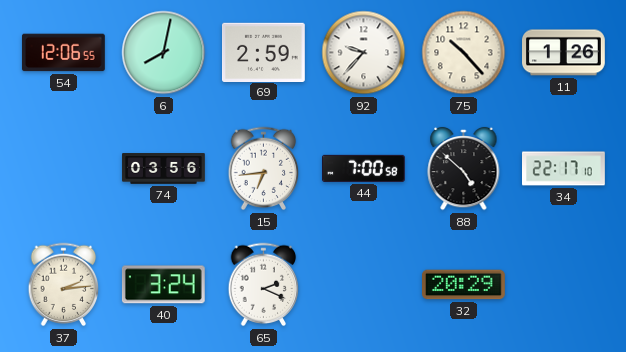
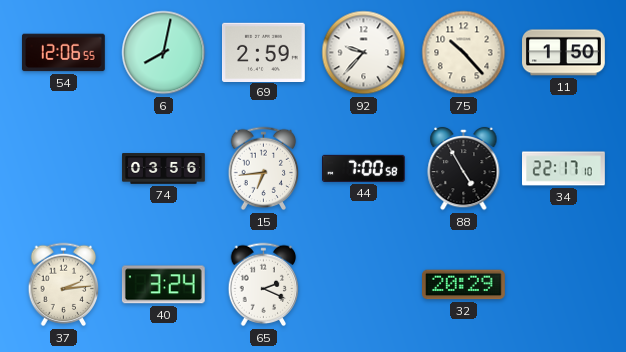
11: 1:26 -> 1:50 (564, 53)
88: 4:52 -> 4:55 (464, 169)
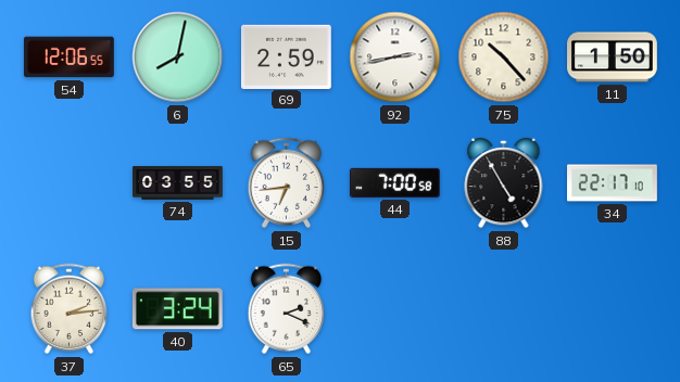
92: 9:37 -> 2:43 (395, 58)
74: 03:56 -> 03:55 (178, 183)
32: 20:29 -> none (464, 285)
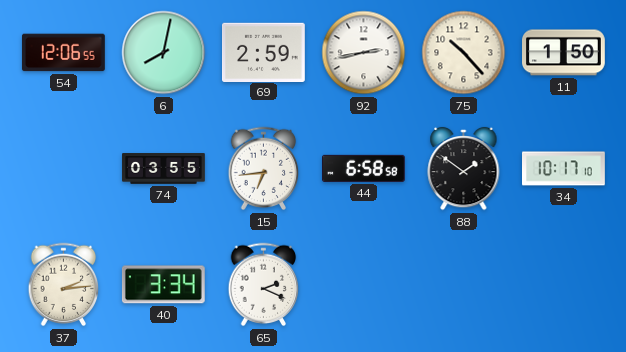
44: 7:00 -> 6:58 (364, 168)
88: 4:55 -> 1:51 (464, 169)
34: 22:17 -> 10:17 (564, 169)
40: 3:24 -> 3:34 (163, 285)
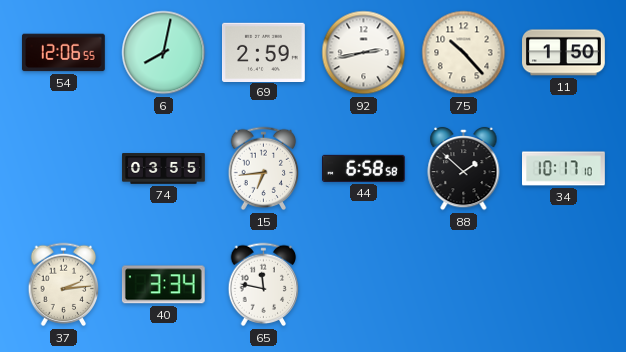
88: 1:51 -> 1:52 (464, 169)
65: 2:19 -> 11:47 (264, 285)
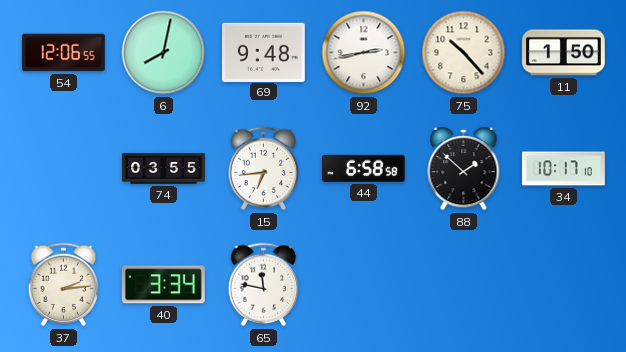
69: 2:59 -> 9:48 (264, 52)
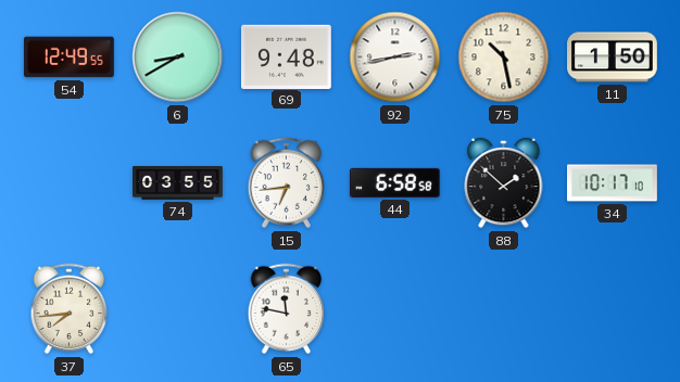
54: 12:06 -> 12:49 (68, 58)
6: 8:02 -> 8:40 (178, 58)
75: 10:23 -> 10:28 (504, 58)
37: 2:14 -> 7:44 (70, 309)
40: 3:34 -> none (163, 285)
